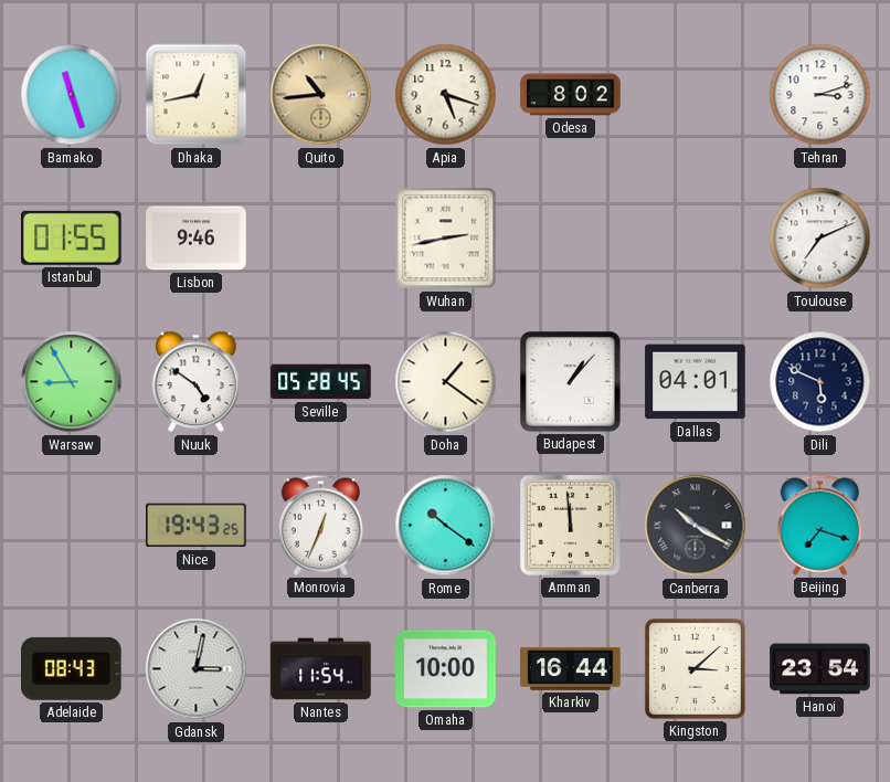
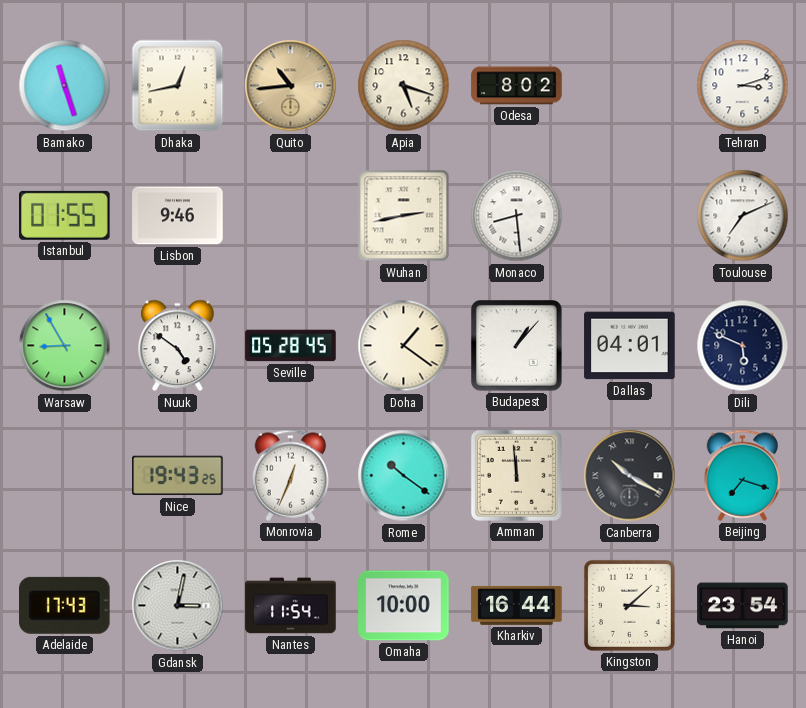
Monaco: none -> 8:29 (517, 216)
Adelaide: 08:43 -> 17:43 (65, 605)
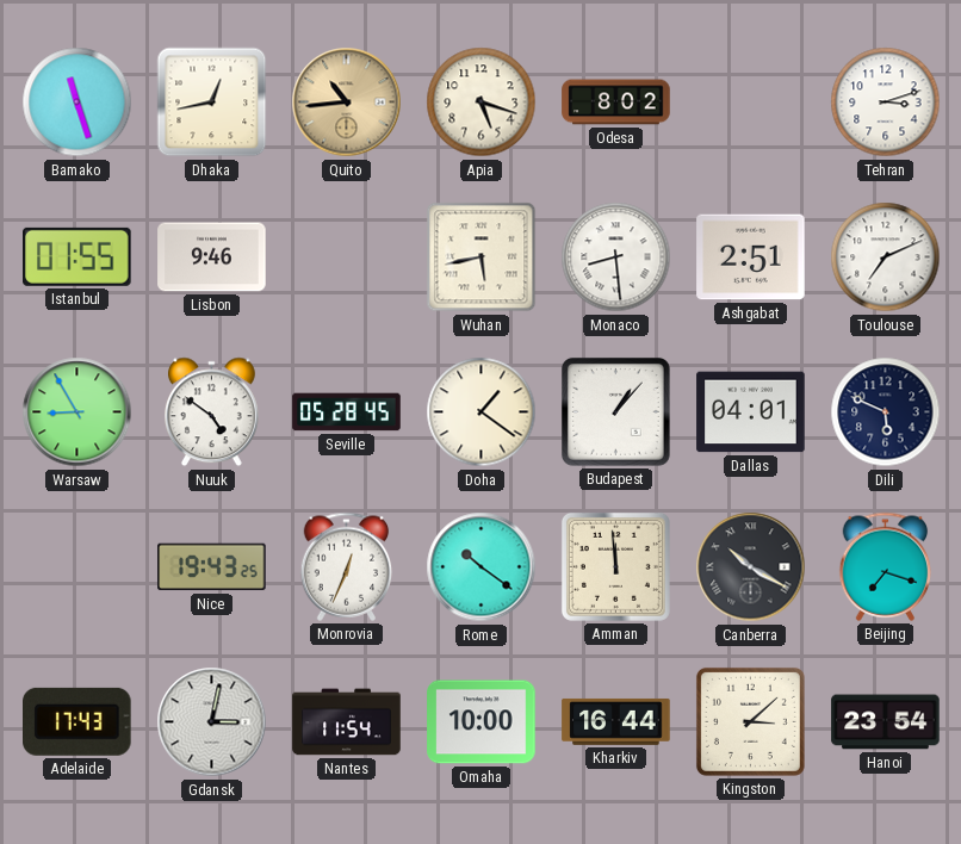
Wuhan: 2:43 -> 5:43 (482, 257)
Ashgabat: none -> 2:51 (751, 257)
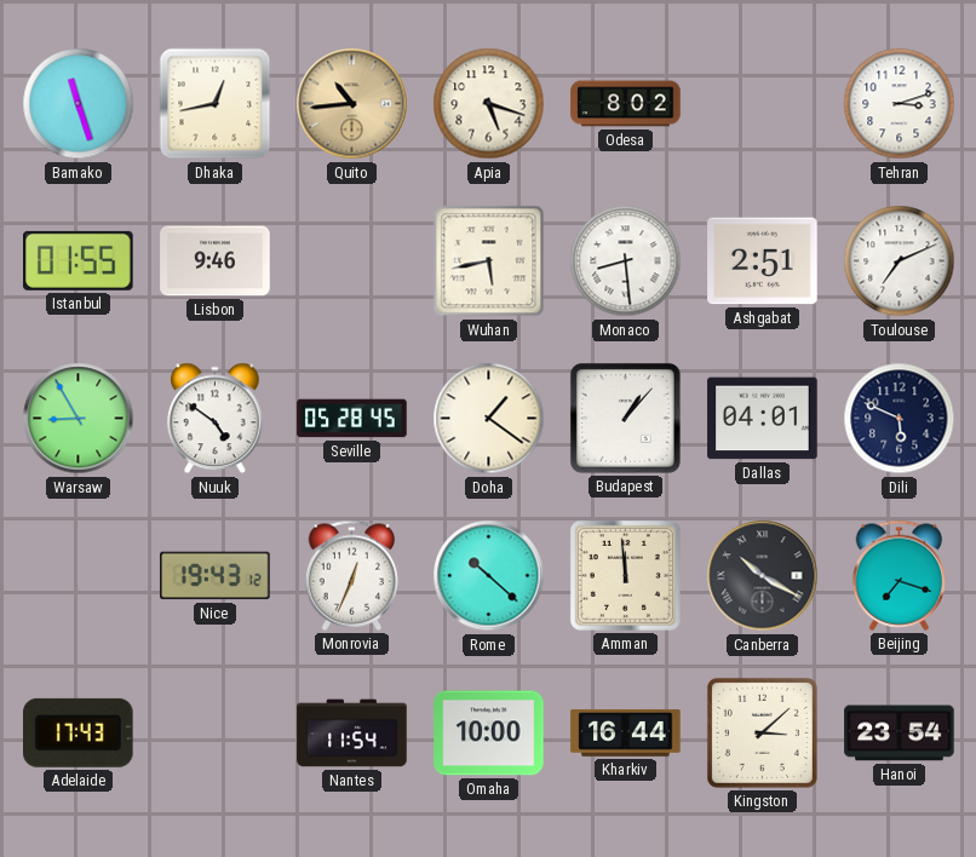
Nice: 19:43:25 -> 19:43:12 (216, 576)
Rome: 10:21 -> 10:22 (489, 576)
Gdansk: 3:02 -> none (212, 722)
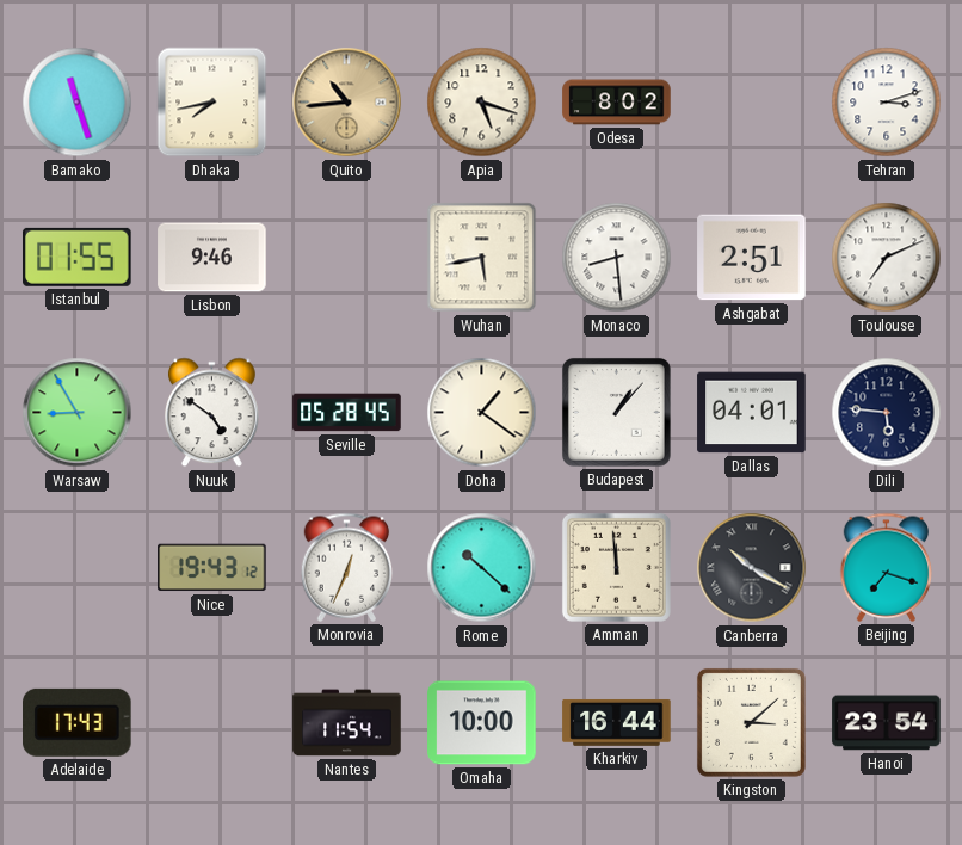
Dhaka: 12:43 -> 7:43 (212, 103)
Dili: 5:49 -> 5:46 (887, 413)
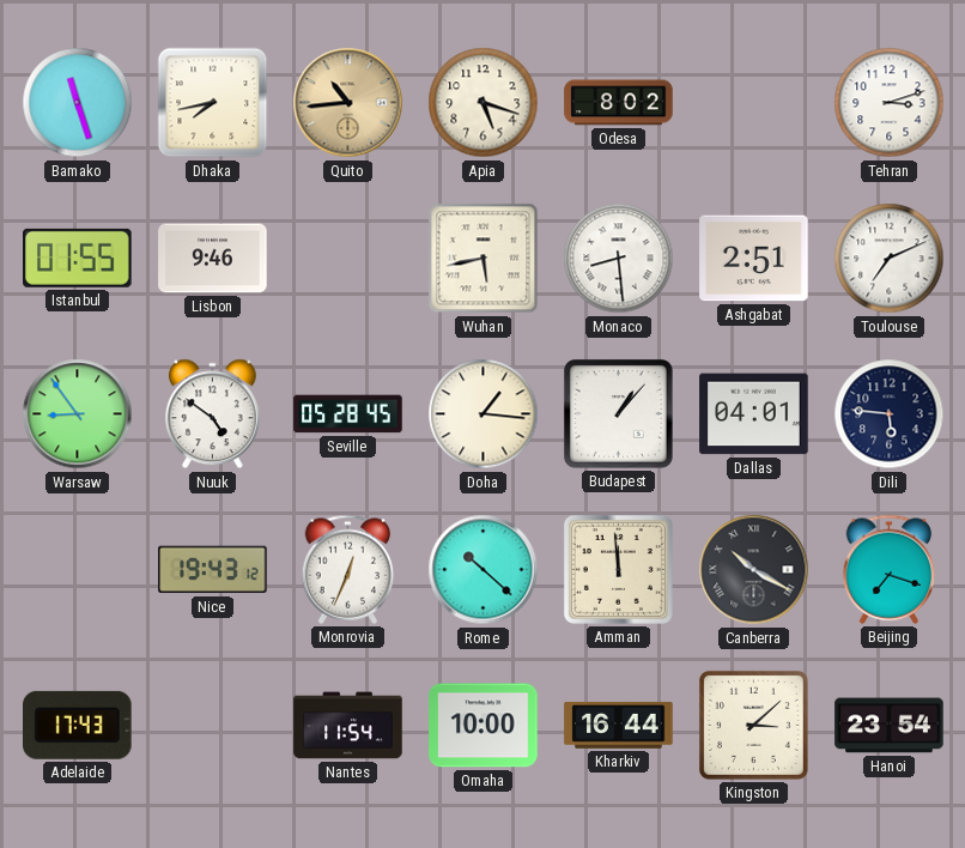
Warsaw: 8:55 -> 8:54 (78, 414)
Doha: 1:21 -> 1:16 (484, 414)
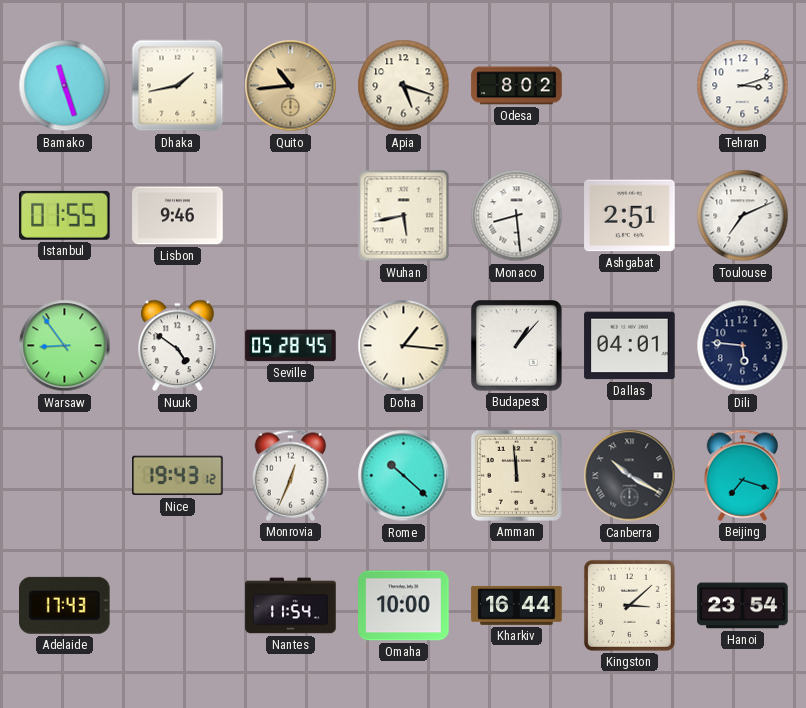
Dhaka: 7:43 -> 1:43 (178, 86)
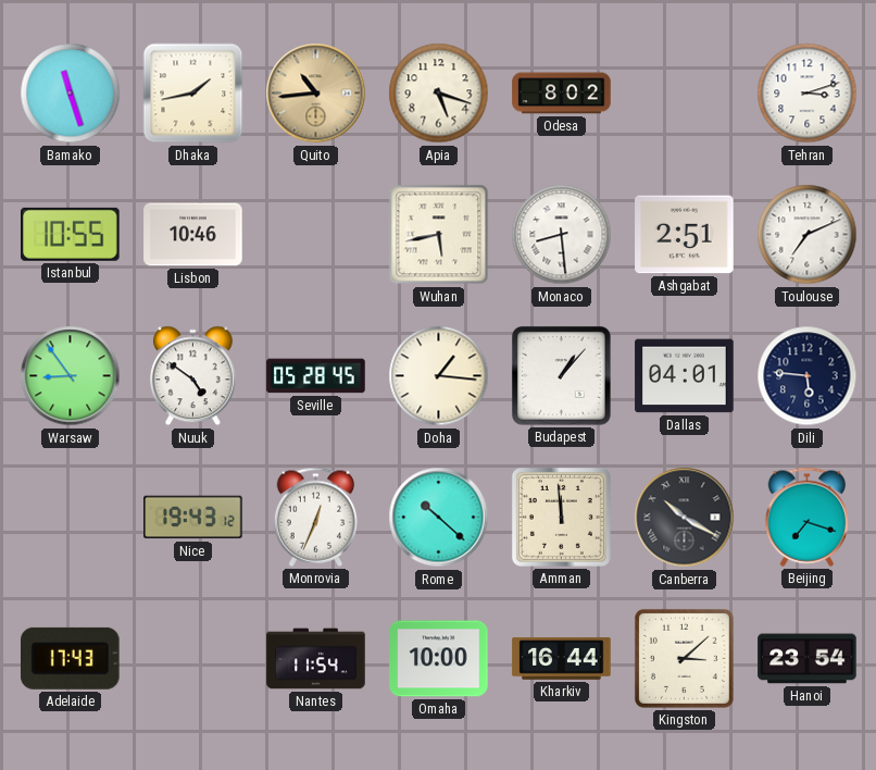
Istanbul: 01:55 -> 10:55 (71, 234)
Lisbon: 9:46 -> 10:46 (193, 235)
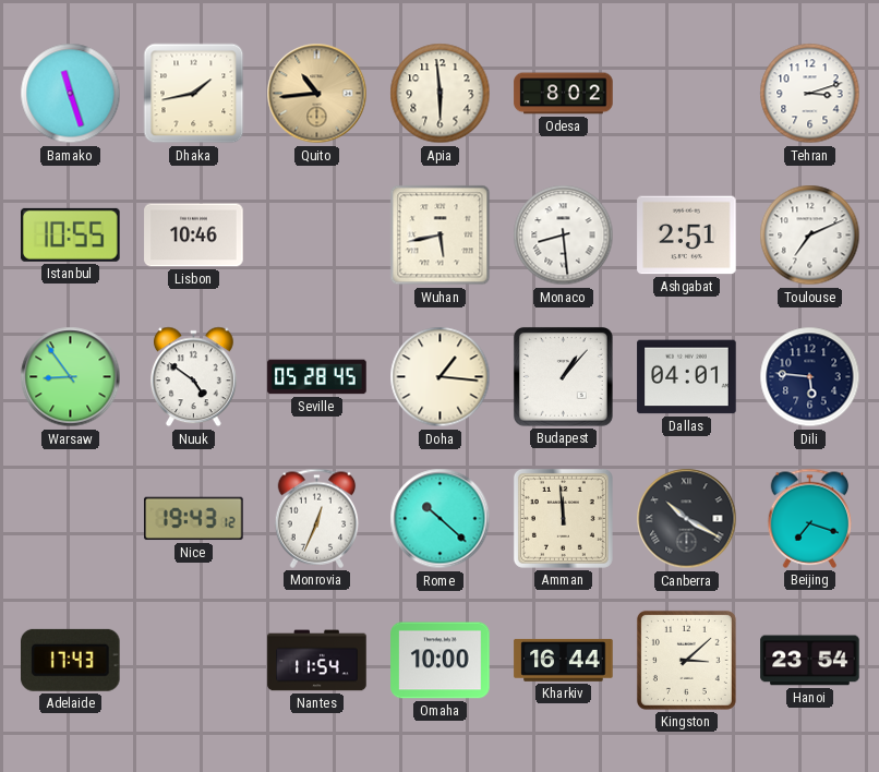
Apia: 5:18 -> 5:59 (441, 94)
